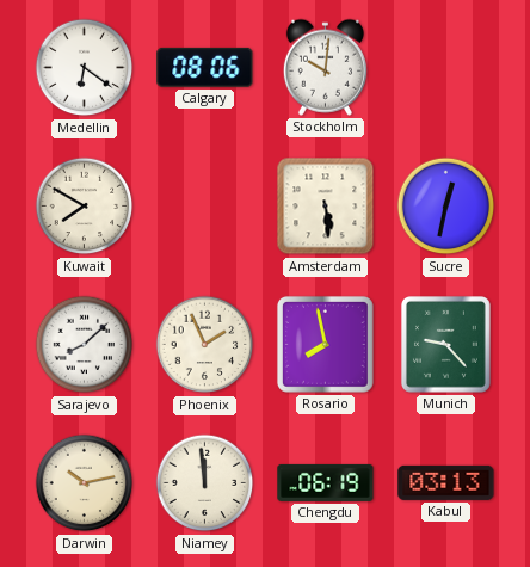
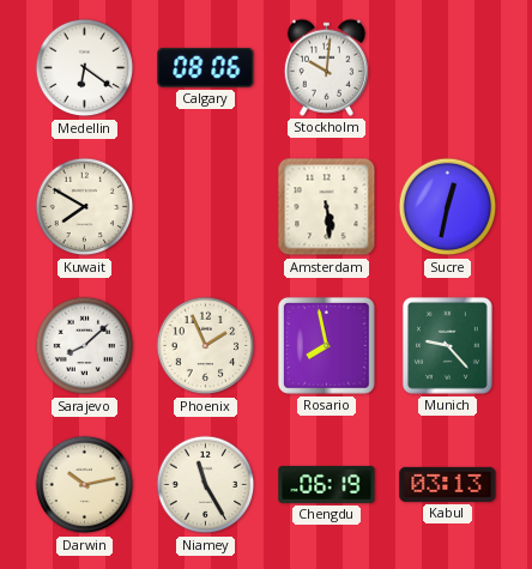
Niamey: 11:59 -> 11:25 (206, 485)
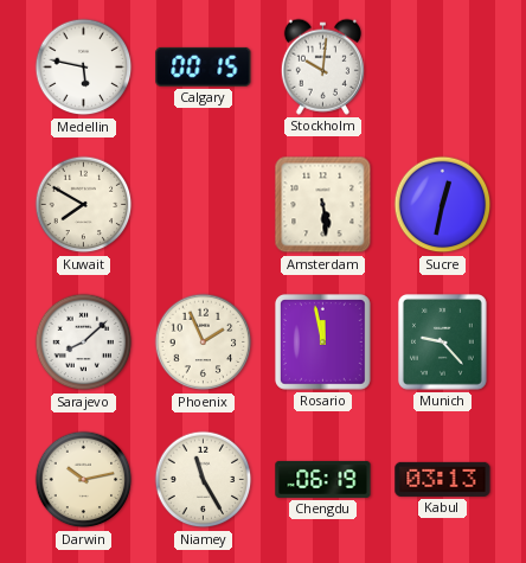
Medellin: 6:21 -> 5:47 (84, 68)
Calgary: 08:06 -> 00:15 (204, 66)
Rosario: 7:58 -> 11:58 (322, 341)
